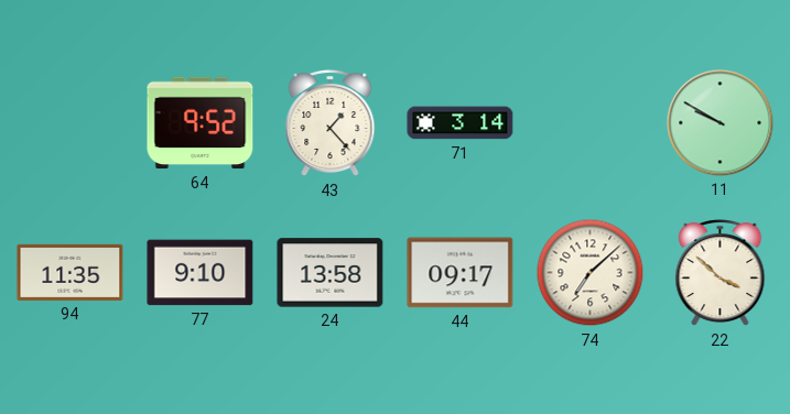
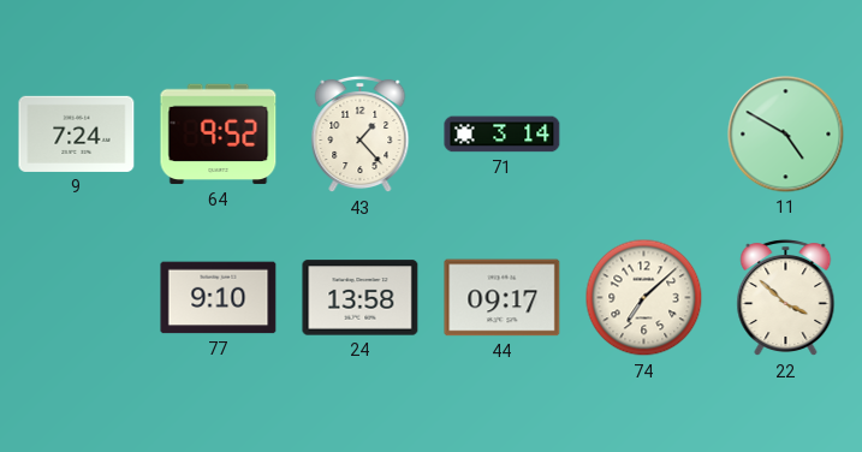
9: none -> 7:24 (77, 133)
11: 9:50 -> 4:50 (786, 135)
94: 11:35 -> none (71, 272)
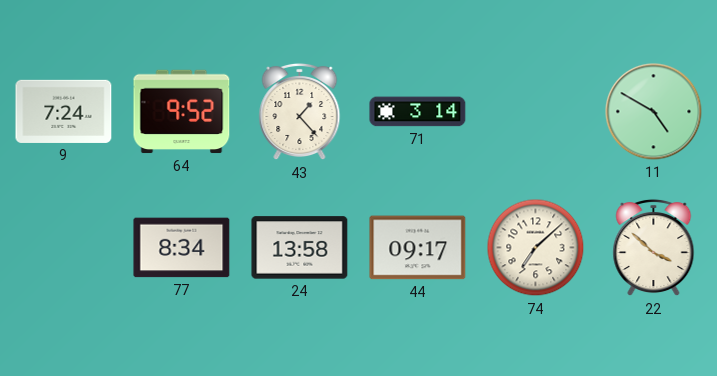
77: 9:10 -> 8:34 (182, 248)
